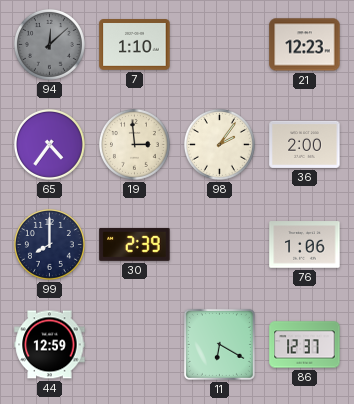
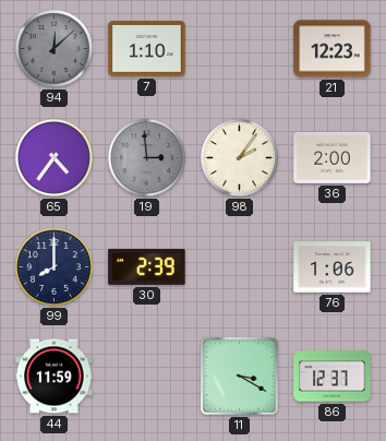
19 dial: cream -> grey (146, 157)
44: 12:59 -> 11:59 (55, 377)
11: 6:20 -> 3:20 (239, 376)
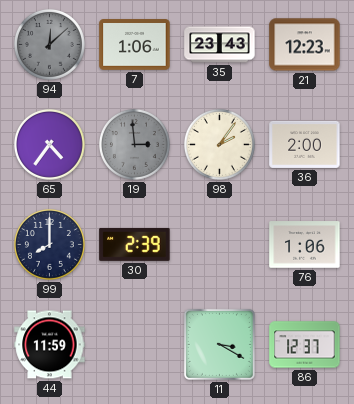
7: 1:10 -> 1:06 (135, 45)
35: none -> 23:43 (220, 45)
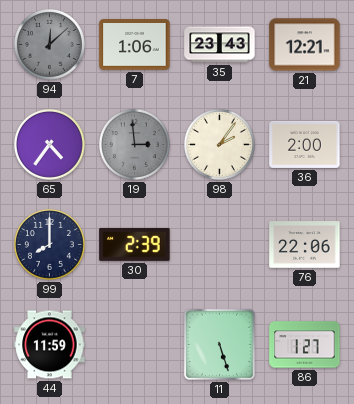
21: 12:23 -> 12:21 (305, 45)
76: 1:06 -> 22:06 (305, 245)
11: 3:20 -> 5:27 (219, 344)
86: 12:37 -> 1:27 (305, 345)
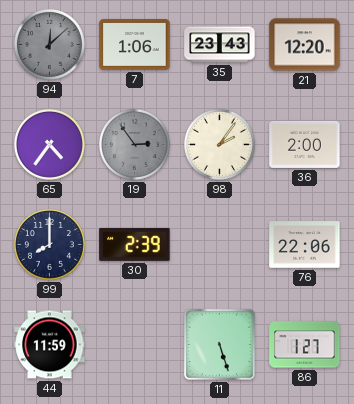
21: 12:21 -> 12:20 (305, 45)
19: 2:59 -> 2:54 (134, 144)
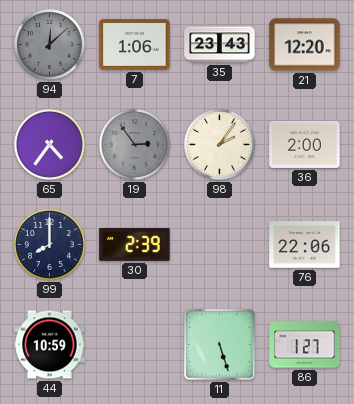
44: 11:59 -> 10:59 (50, 345)
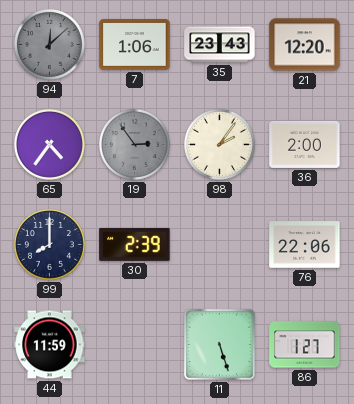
44: 10:59 -> 11:59 (50, 345)
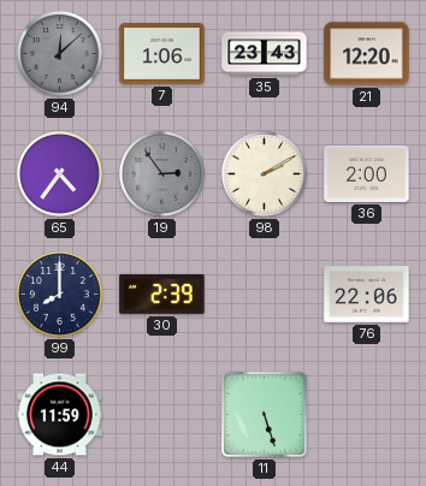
98: 2:06 -> 2:10 (264, 173)
86: 1:27 -> none (305, 345)
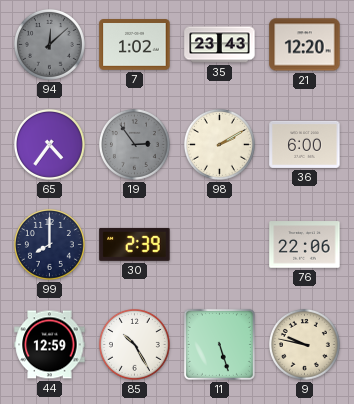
7: 1:06 -> 1:02 (135, 45)
36: 2:00 -> 6:00 (305, 144)
44: 11:59 -> 12:59 (50, 345)
85: none -> 10:25 (134, 344)
9: none -> 9:47 (304, 344)
